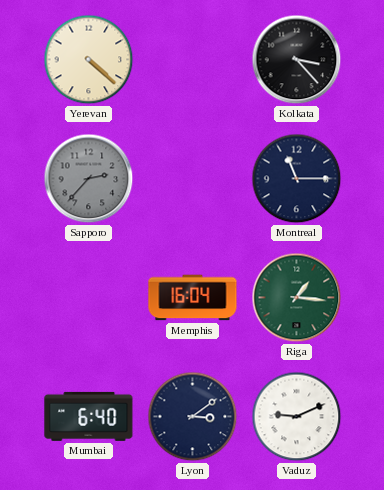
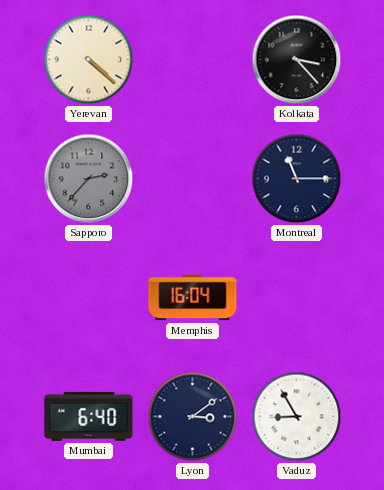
Riga: 1:16 -> none (297, 298)
Vaduz: 9:11 -> 8:55 (297, 417)
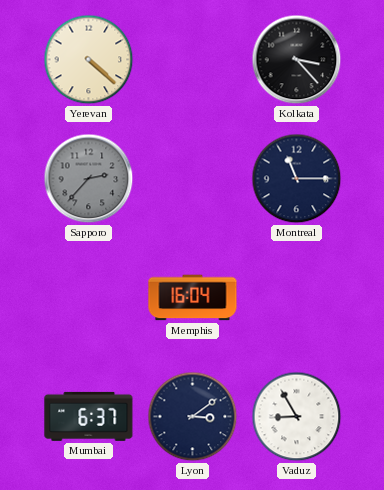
Mumbai: 6:40 -> 6:37 (89, 416)
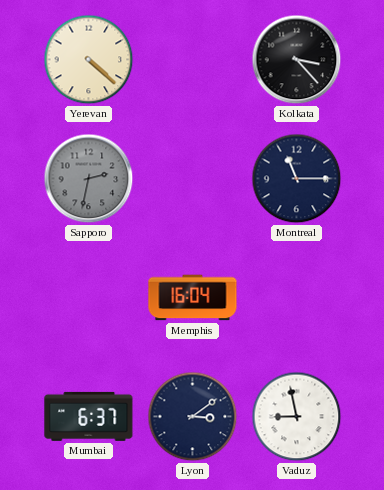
Sapporo: 2:37 -> 2:32 (89, 179)
Vaduz: 8:55 -> 8:58 (297, 417)
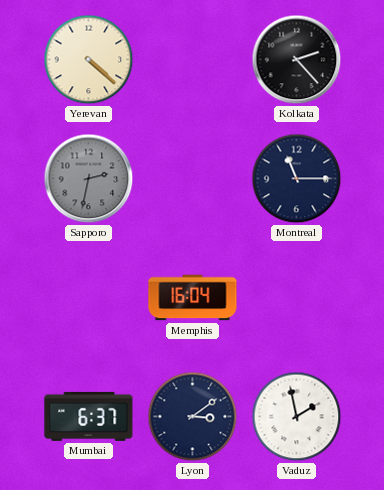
Kolkata: 3:23 -> 2:23 (297, 60)
Vaduz: 8:58 -> 1:58 (297, 417)
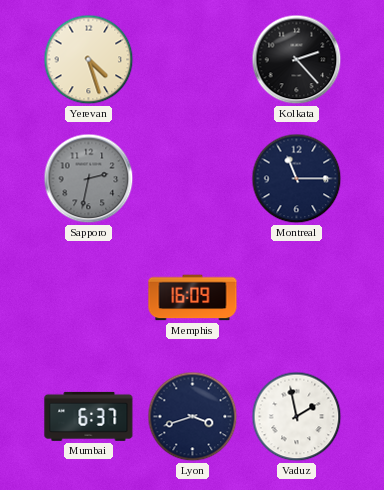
Yerevan: 4:22 -> 4:27 (89, 60)
Memphis: 16:04 -> 16:09 (193, 298)
Lyon: 3:09 -> 3:42 (193, 417)
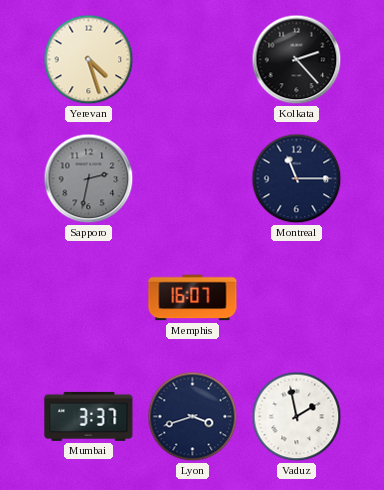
Memphis: 16:09 -> 16:07 (193, 298)
Mumbai: 6:37 -> 3:37 (89, 416)
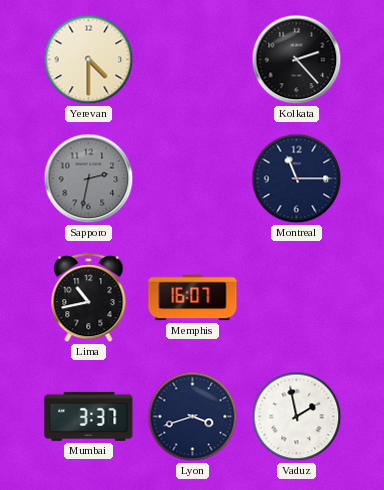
Yerevan: 4:27 -> 4:30 (89, 60)
Lima: none -> 10:43 (89, 298)
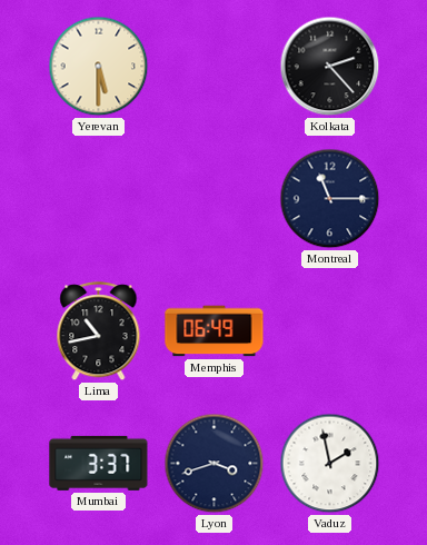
Yerevan: 4:30 -> 5:30 (99, 67)
Sapporo: 2:32 -> none (89, 179)
Memphis: 16:07 -> 06:49 (215, 331)
